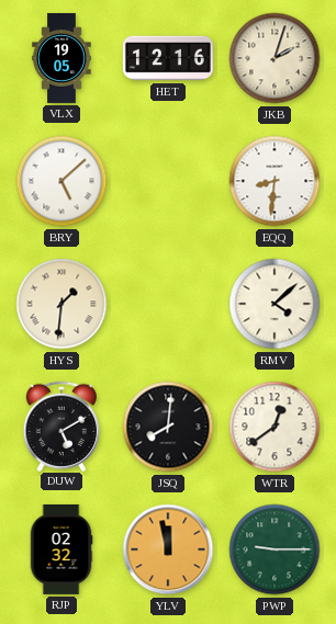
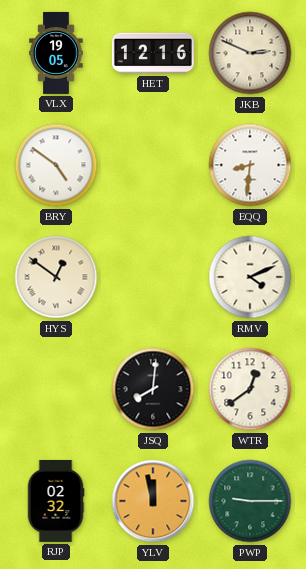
JKB: 2:03 -> 2:49 (250, 53)
BRY: 5:08 -> 4:51 (56, 165)
HYS: 1:31 -> 12:51 (56, 277)
RMV: 4:08 -> 4:11 (250, 277)
DUW: 5:10 -> none (61, 426)
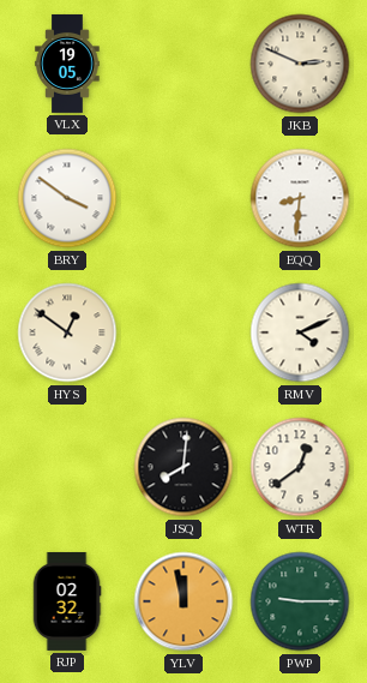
HET: 12:16 -> none (153, 53)
BRY: 4:51 -> 3:51 (67, 198)
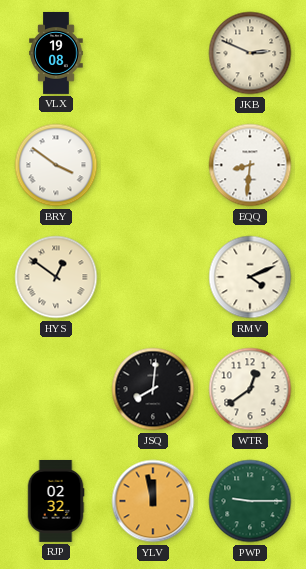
VLX: 19:05 -> 19:08 (56, 53)
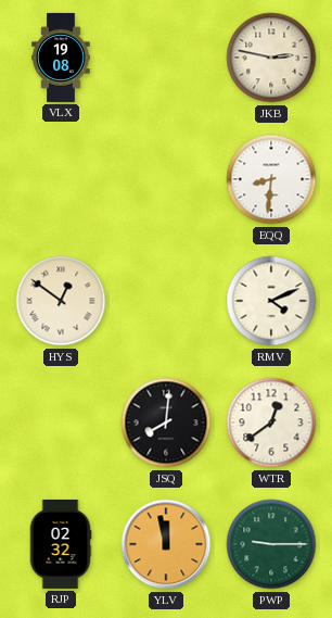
JKB: 2:49 -> 2:47 (271, 58)
BRY: 3:51 -> none (56, 165)
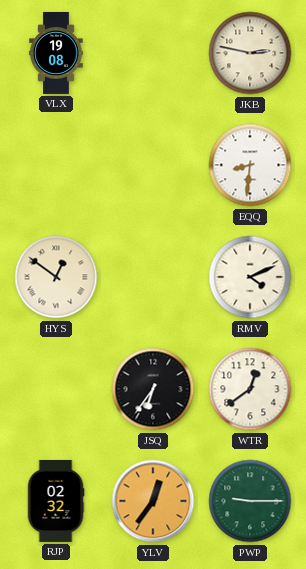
JSQ: 8:01 -> 6:36 (153, 389)
YLV: 11:58 -> 12:36 (153, 501)
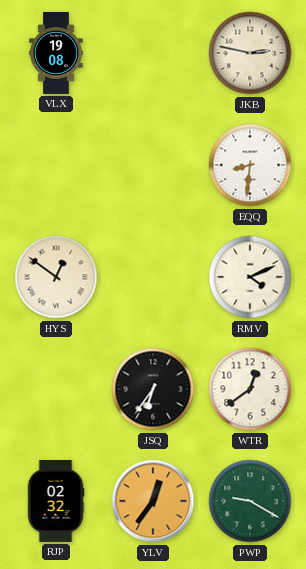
PWP: 9:15 -> 9:20 (250, 501)
